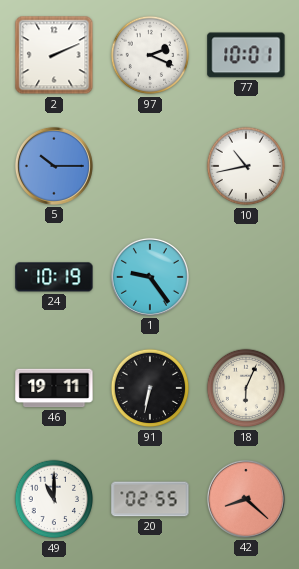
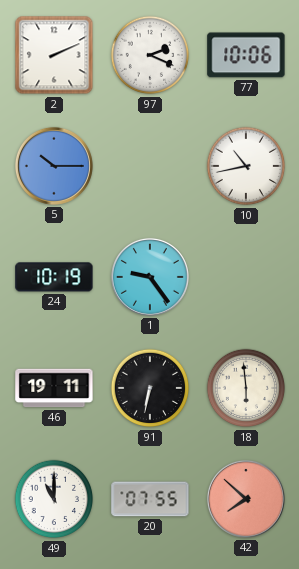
77: 10:01 -> 10:06 (246, 55)
18: 6:04 -> 5:59 (246, 388)
20: 02:55 -> 07:55 (150, 499)
42: 8:22 -> 7:52 (246, 499)
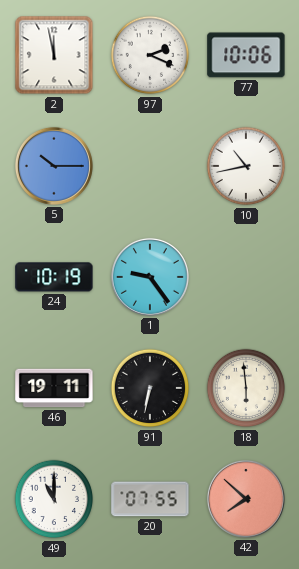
2: 2:11 -> 11:58 (54, 55)
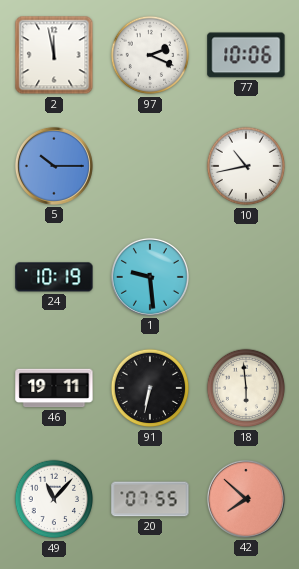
1: 9:24 -> 9:29 (150, 277)
49: 11:00 -> 11:07 (54, 499)
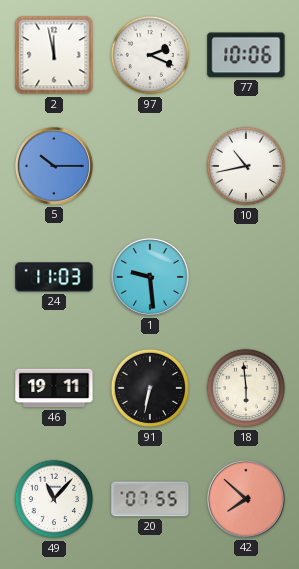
24: 10:19 -> 11:03 (54, 277)
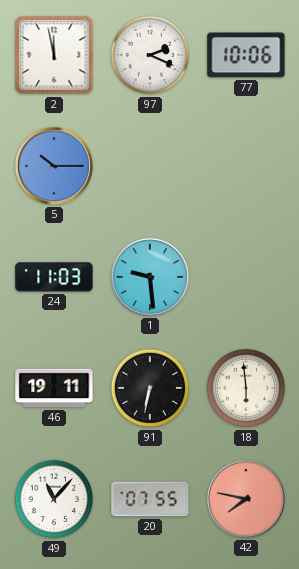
10: 10:43 -> none (246, 166)
42: 7:52 -> 7:47 (246, 499)
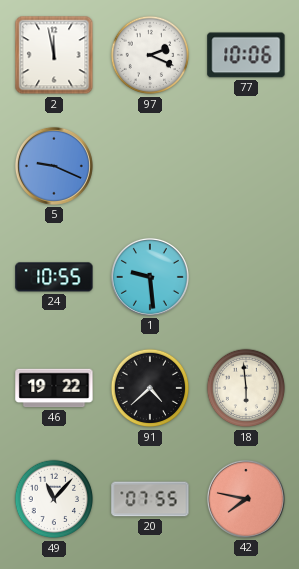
5: 10:15 -> 9:19 (54, 166)
24: 11:03 -> 10:55 (54, 277)
46: 19:11 -> 19:22 (54, 388)
91: 6:32 -> 4:38 (150, 388)
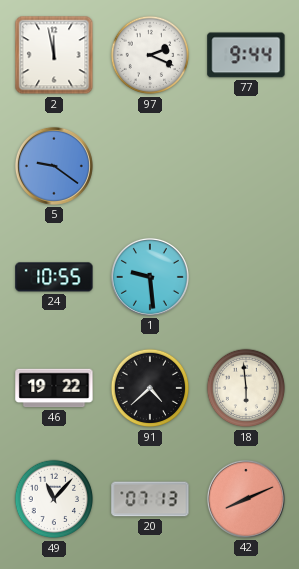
77: 10:06 -> 9:44 (246, 55)
5: 9:19 -> 9:21 (54, 166)
20: 07:55 -> 07:13 (150, 499)
42: 7:47 -> 8:11 (246, 499)
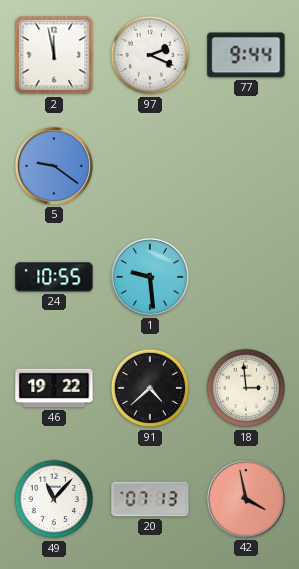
18: 5:59 -> 2:59 (246, 388)
42: 8:11 -> 3:58 (246, 499)
